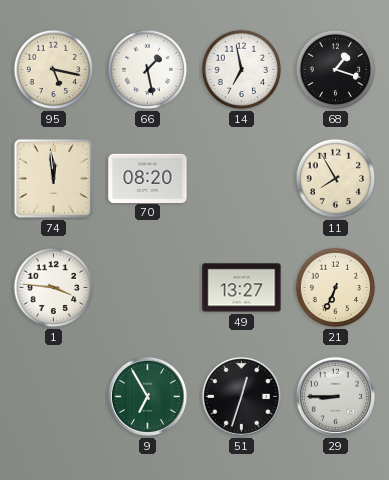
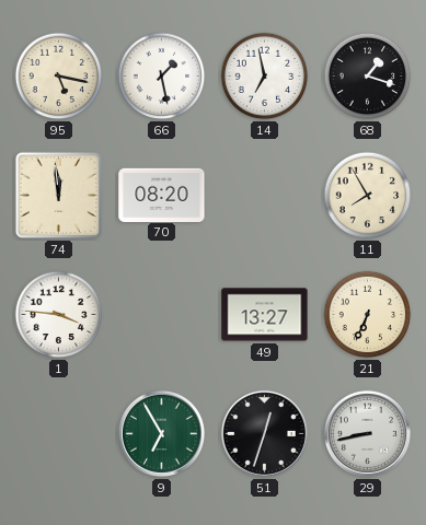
29: 8:45 -> 8:43 (367, 433)
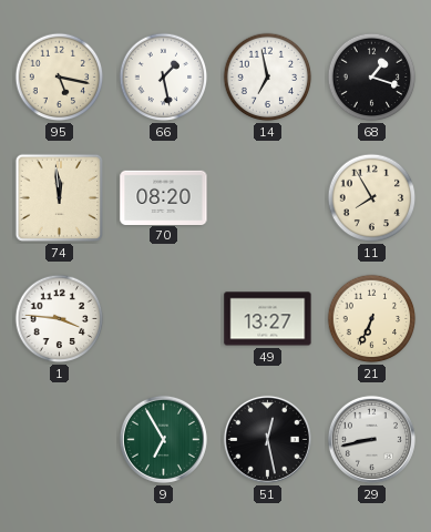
51: 12:33 -> 12:28 (267, 439)
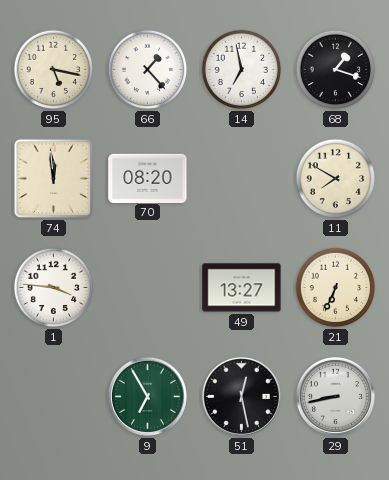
66: 1:28 -> 1:23 (148, 70)
11: 7:55 -> 7:50 (336, 179)
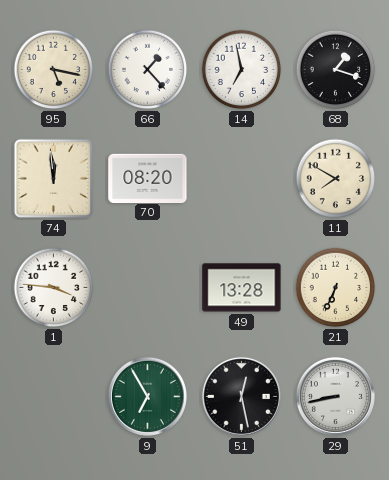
49: 13:27 -> 13:28 (242, 288)
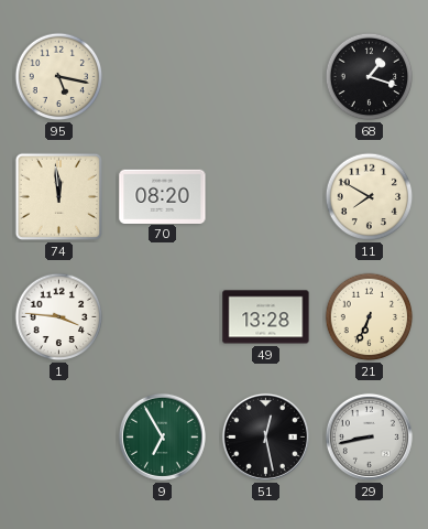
66: 1:23 -> none (148, 70)
14: 6:58 -> none (242, 70)
